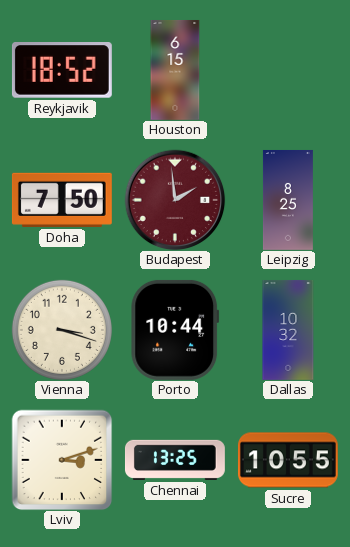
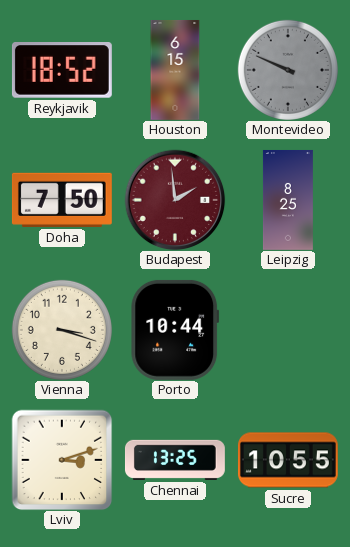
Montevideo: none -> 9:49 (288, 70)
Dallas: 10:32 -> none (288, 330)
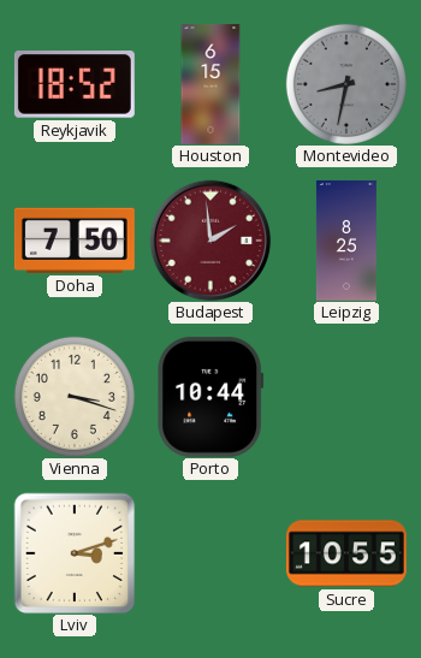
Montevideo: 9:49 -> 8:32 (346, 84)
Chennai: 13:25 -> none (175, 460)
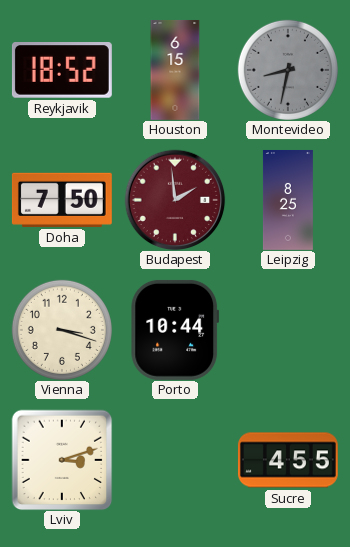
Sucre: 10:55 -> 4:55 (288, 460)
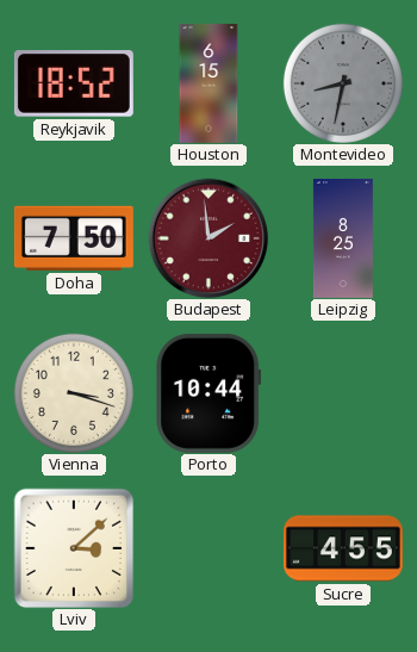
Lviv: 3:12 -> 3:08 (74, 548)
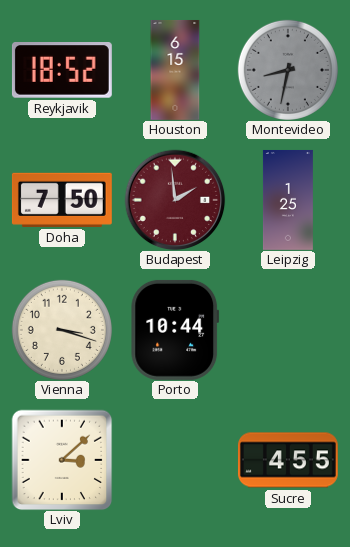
Leipzig: 8:25 -> 1:25 (288, 200)
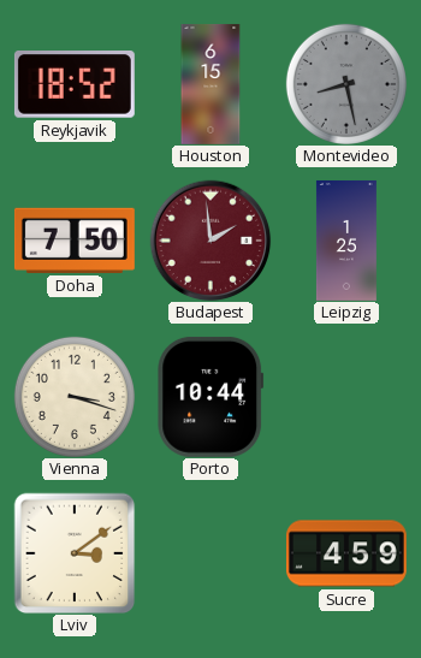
Montevideo: 8:32 -> 8:28 (346, 84)
Lviv: 3:08 -> 3:09 (75, 553)
Sucre: 4:55 -> 4:59 (346, 553)
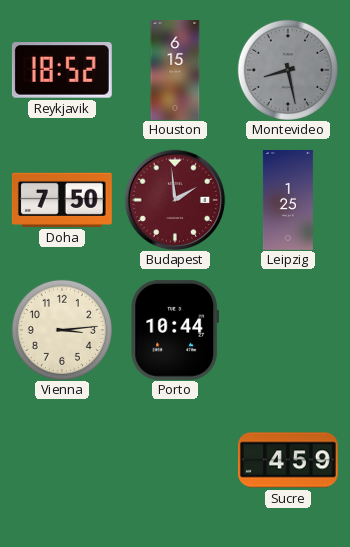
Vienna: 3:18 -> 3:14 (62, 330)
Lviv: 3:09 -> none (75, 553)
